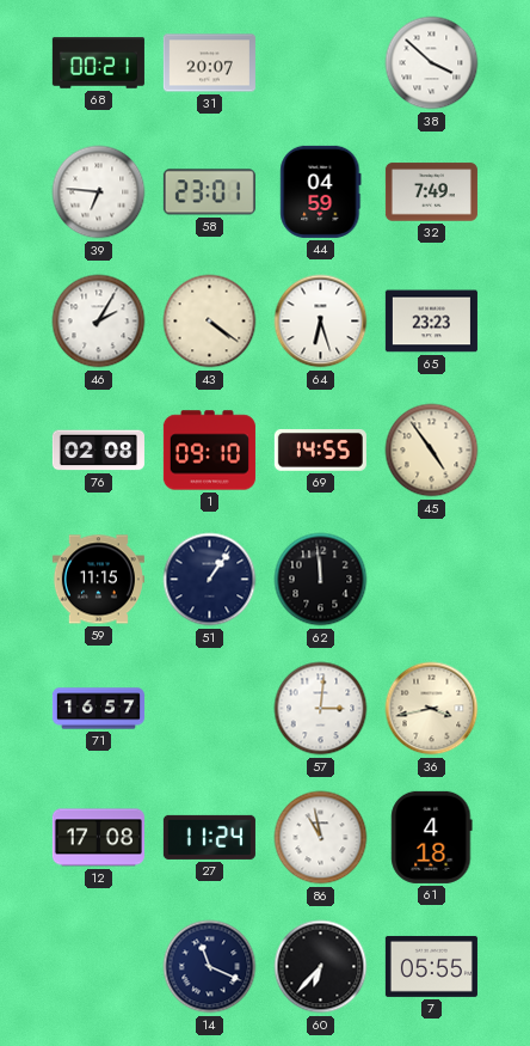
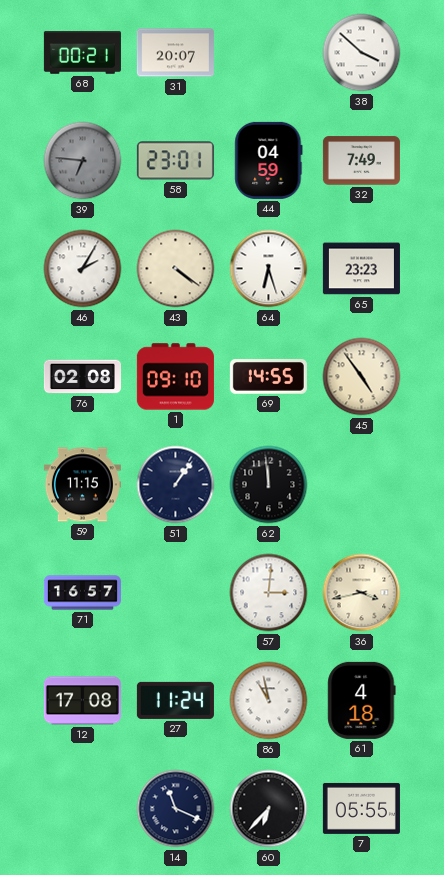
39 dial: white -> grey (83, 161)
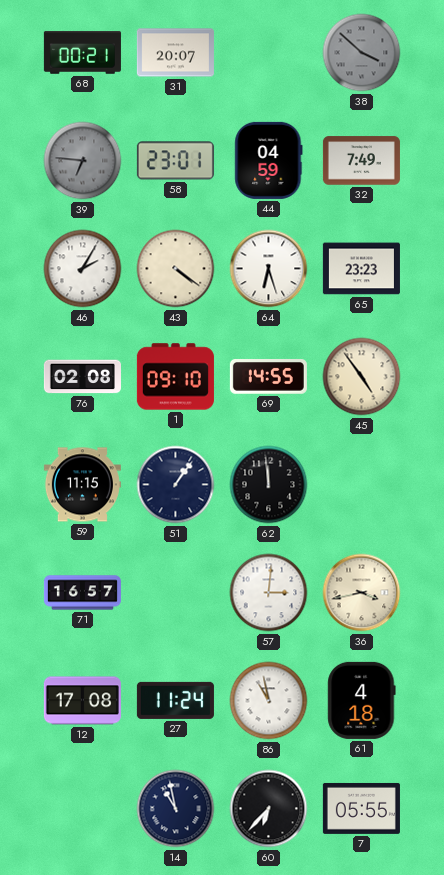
38 dial: white -> grey (362, 53)
14: 11:19 -> 10:58 (176, 809)
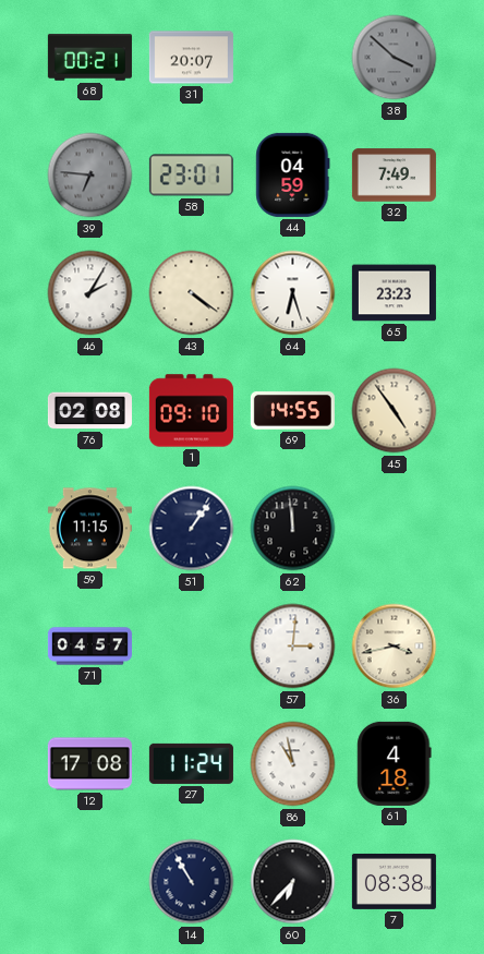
71: 16:57 -> 04:57 (89, 647)
14: 10:58 -> 10:55 (192, 882)
7: 05:55 -> 08:38 (394, 881)
